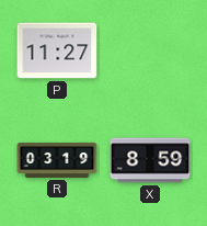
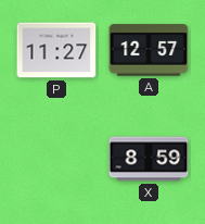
A: none -> 12:57 (149, 50)
R: 03:19 -> none (57, 160)
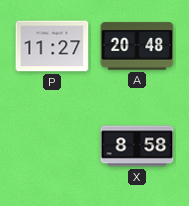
A: 12:57 -> 20:48 (137, 46)
X: 8:59 -> 8:58 (137, 146)
